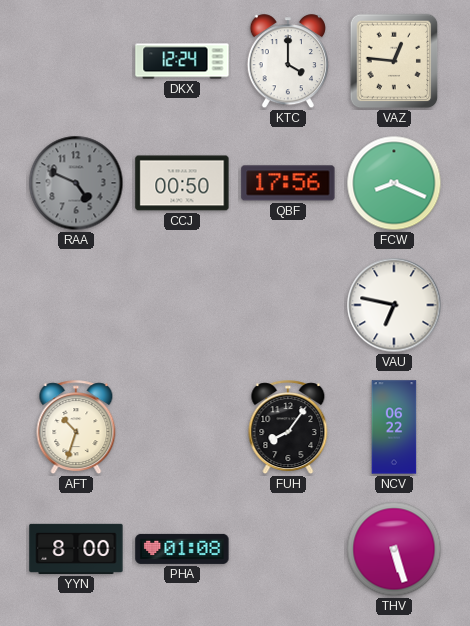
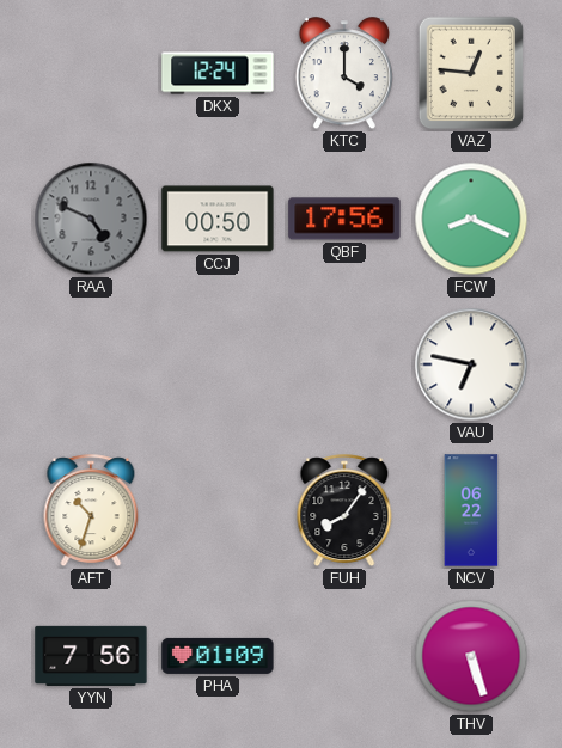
YYN: 8:00 -> 7:56 (91, 656)
PHA: 01:08 -> 01:09 (218, 656)
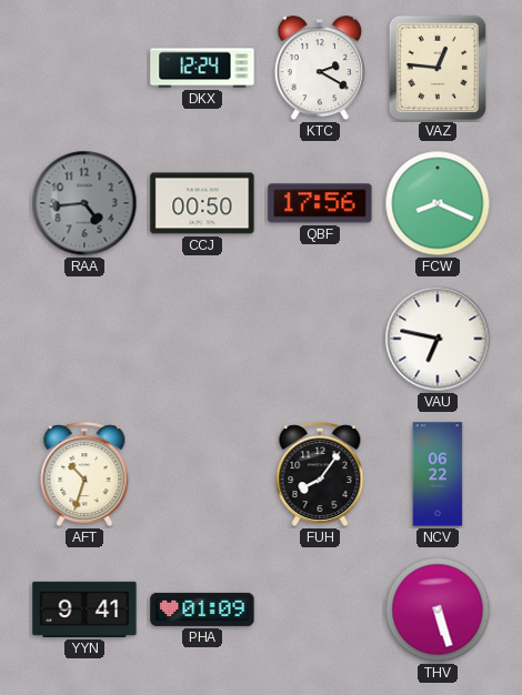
KTC: 4:00 -> 2:20 (320, 69)
RAA: 4:49 -> 4:44 (84, 203)
YYN: 7:56 -> 9:41 (84, 610)
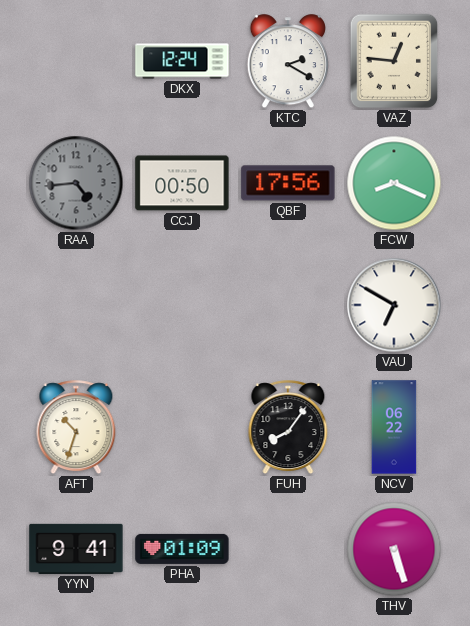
VAU: 6:47 -> 6:50 (394, 305)
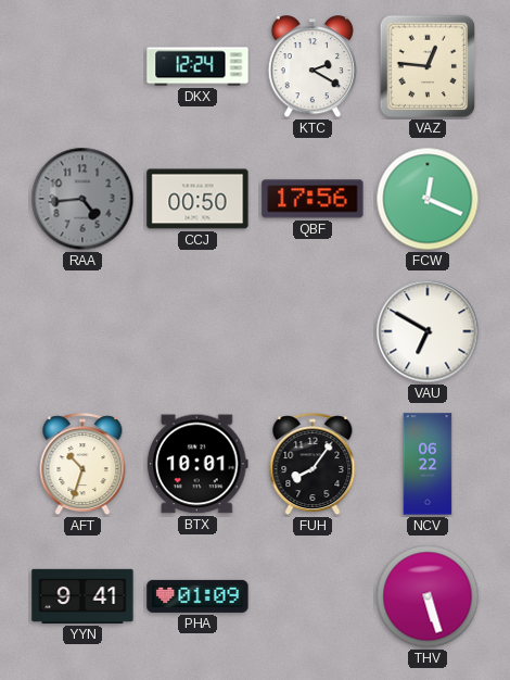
FCW: 8:19 -> 12:19 (428, 199)
BTX: none -> 10:01 (197, 464)
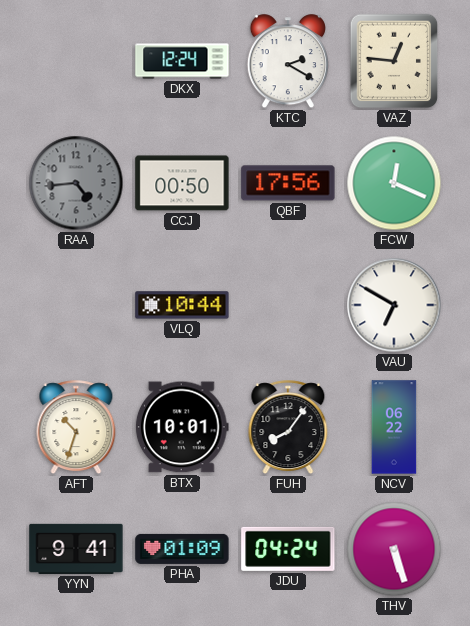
VLQ: none -> 10:44 (182, 305)
JDU: none -> 04:24 (288, 549)
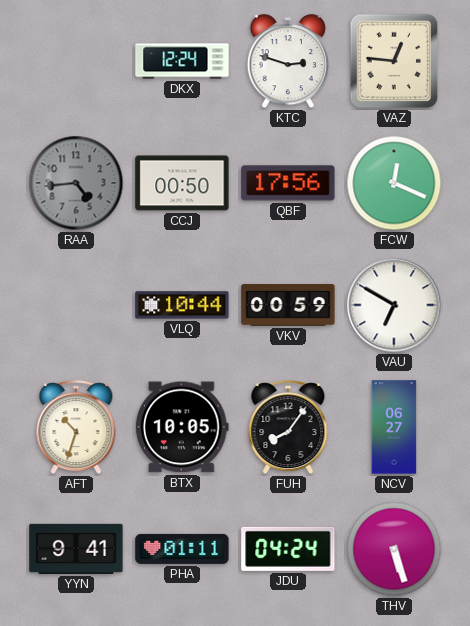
KTC: 2:20 -> 2:48 (288, 62)
VKV: none -> 00:59 (288, 305)
BTX: 10:01 -> 10:05 (182, 427)
NCV: 06:22 -> 06:27 (394, 427)
PHA: 01:09 -> 01:11 (182, 549)
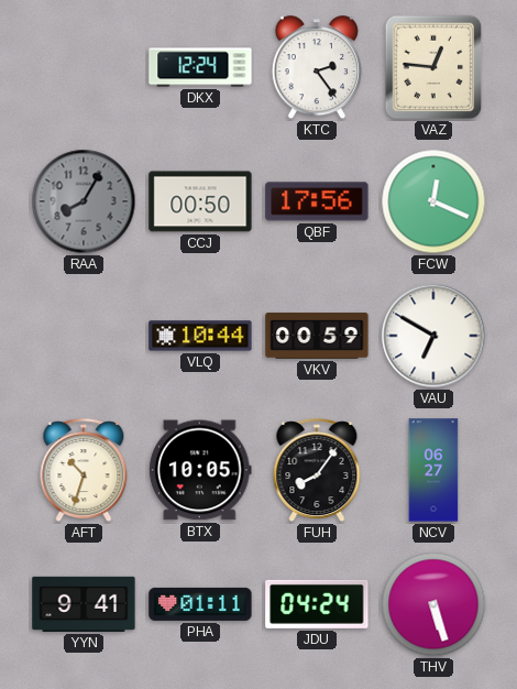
KTC: 2:48 -> 2:24 (317, 68)
RAA: 4:44 -> 8:05 (84, 201)
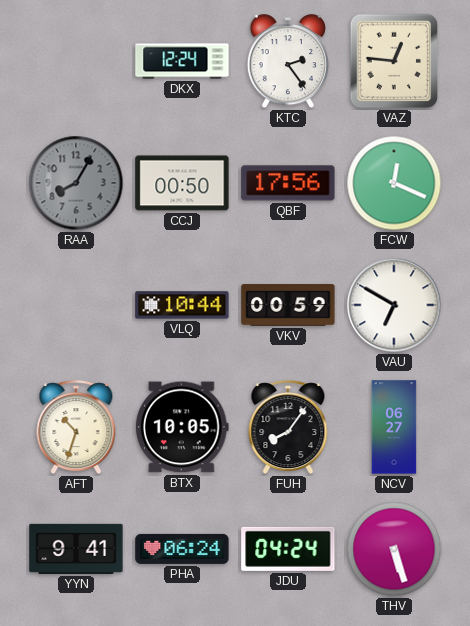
PHA: 01:11 -> 06:24 (182, 549)
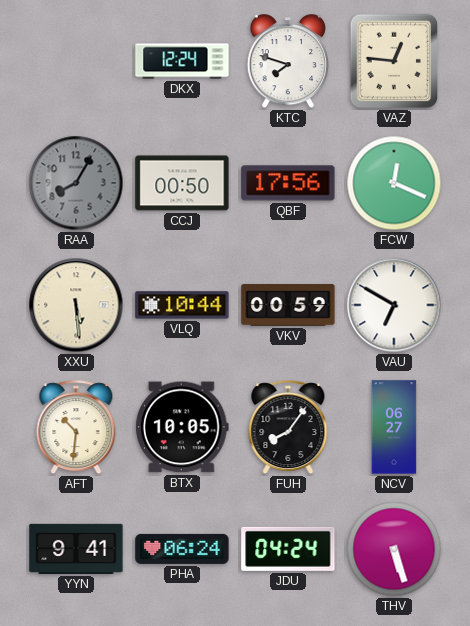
KTC: 2:24 -> 7:48 (288, 62)
XXU: none -> 5:29 (76, 305)
AFT: 10:33 -> 10:31 (76, 428)
